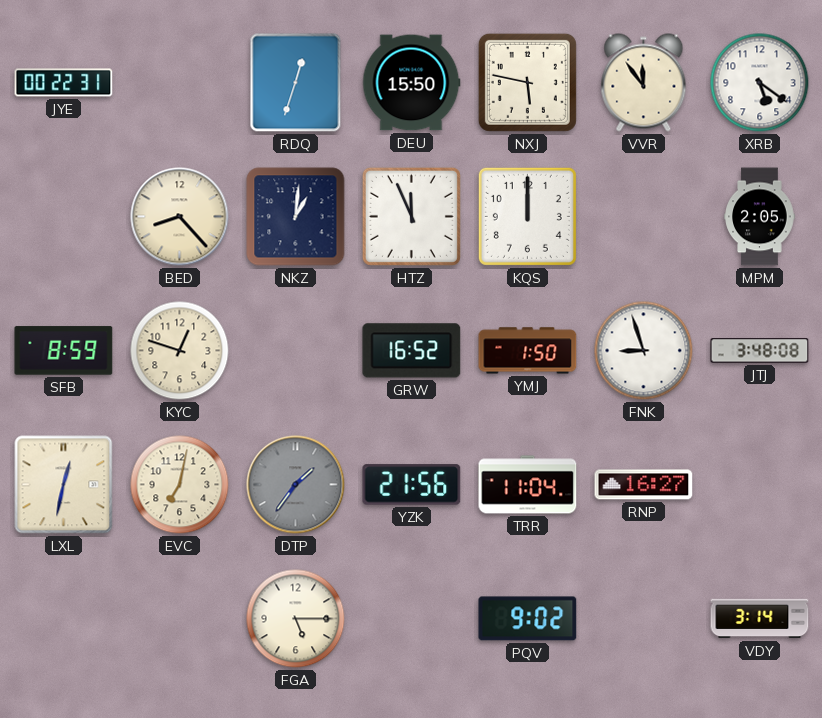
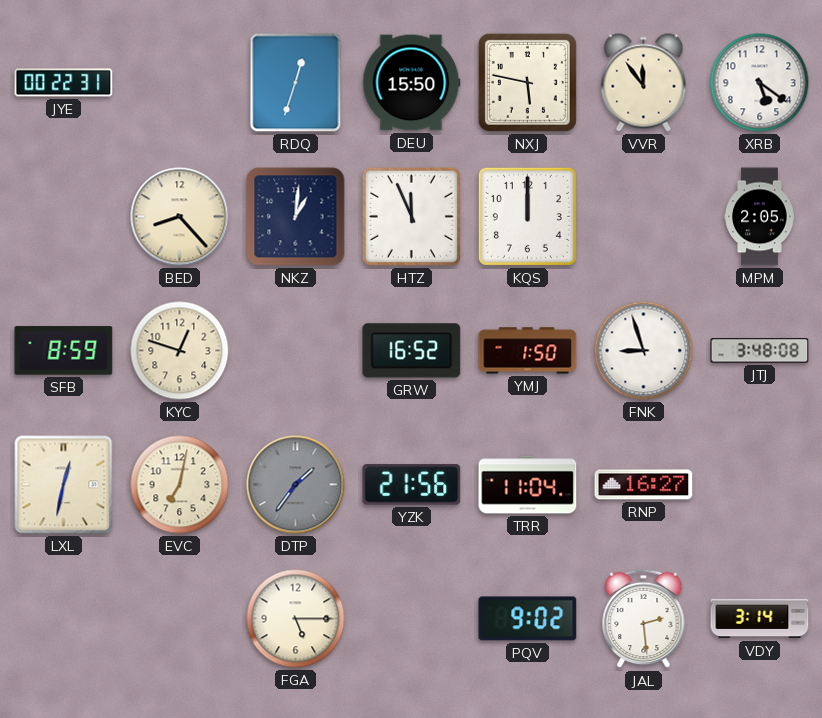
JAL: none -> 2:29 (644, 619)
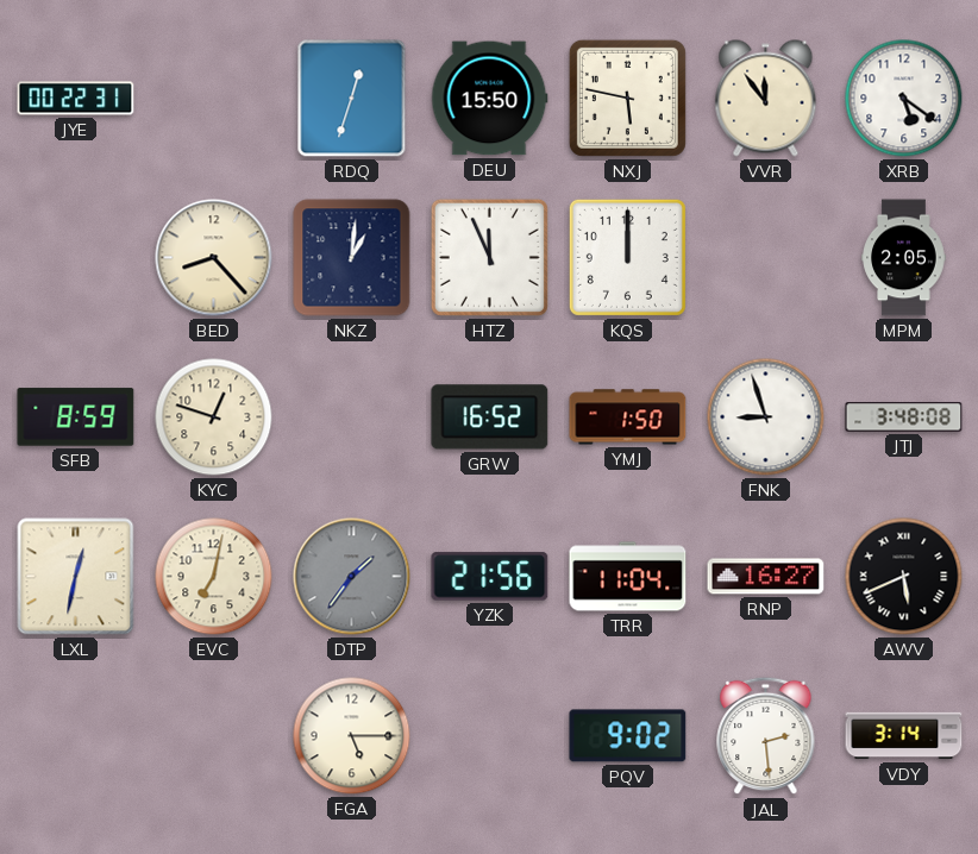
AWV: none -> 5:41 (904, 577)
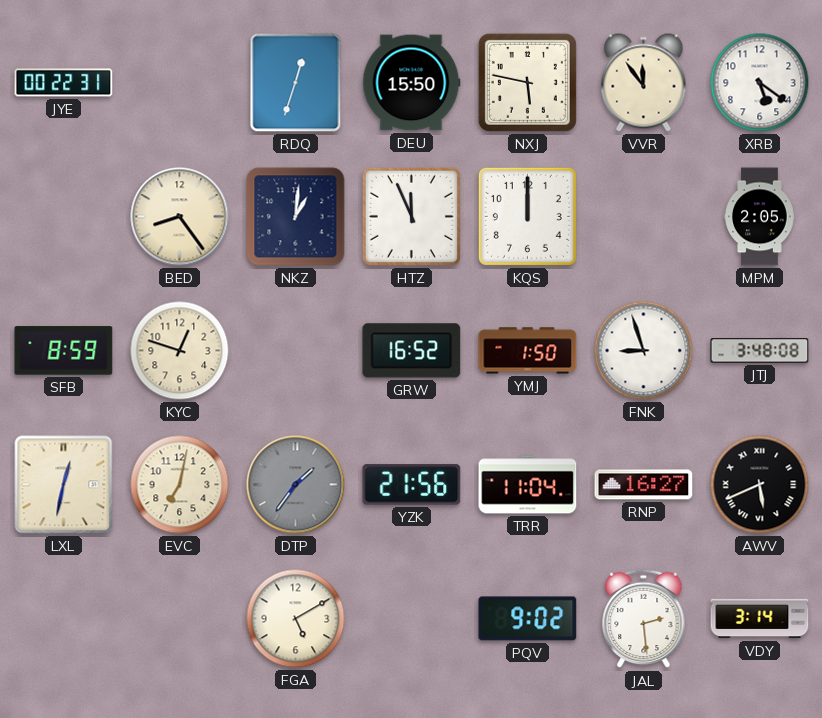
BED: 8:23 -> 8:24 (180, 217)
FGA: 5:15 -> 5:10 (296, 619)
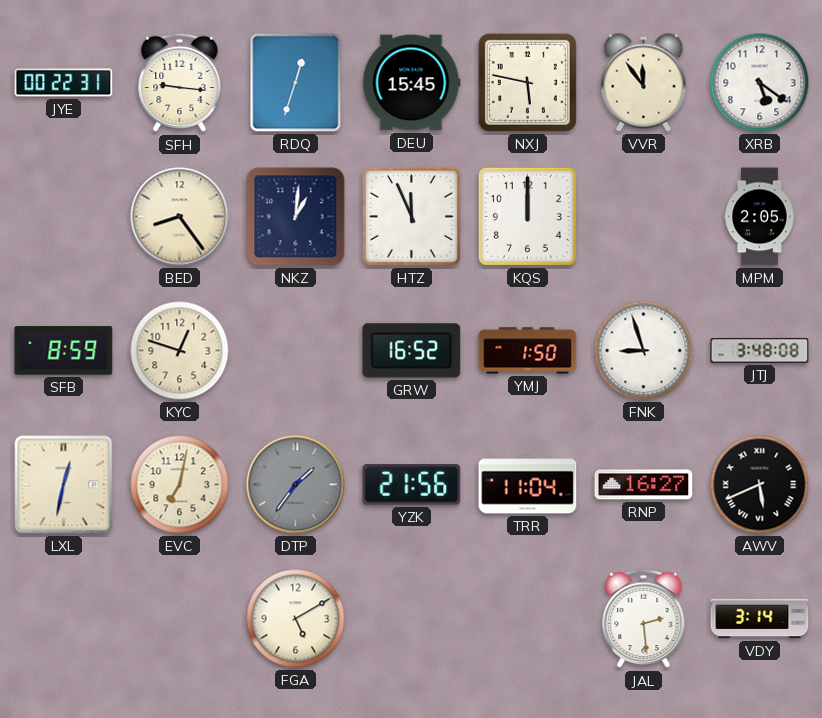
SFH: none -> 9:16 (180, 83)
DEU: 15:50 -> 15:45 (412, 83)
PQV: 9:02 -> none (528, 619)
